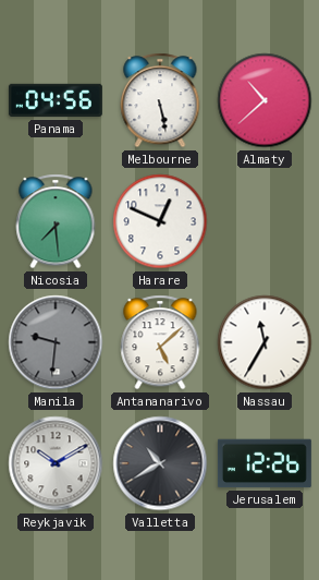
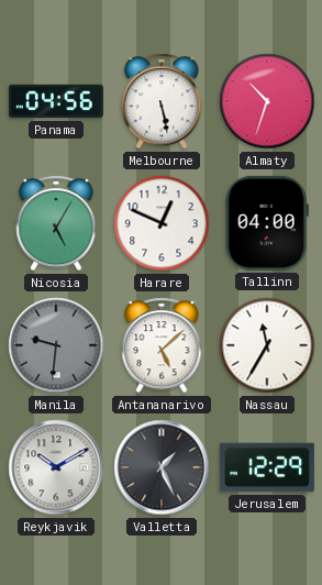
Almaty: 10:38 -> 10:33 (267, 101)
Nicosia: 7:29 -> 5:05 (56, 223)
Tallinn: none -> 04:00 (267, 223)
Valletta: 10:40 -> 1:26 (162, 467)
Jerusalem: 12:26 -> 12:29 (267, 467)
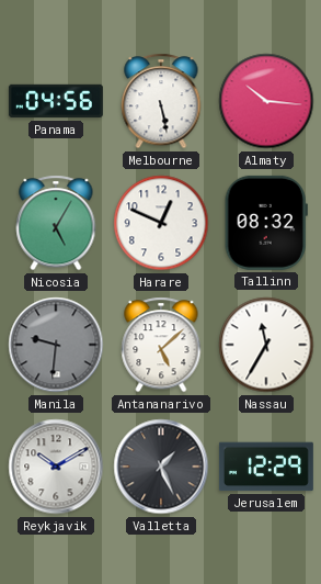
Almaty: 10:33 -> 10:16 (266, 101)
Tallinn: 04:00 -> 08:32 (266, 223)
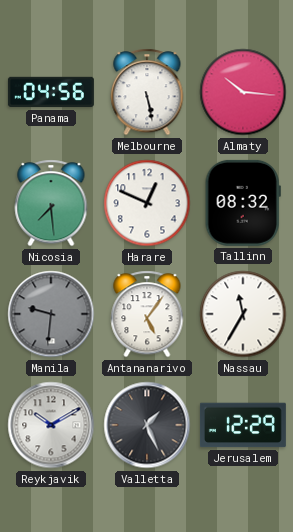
Nicosia: 5:05 -> 7:29 (51, 203)
Antananarivo: 5:08 -> 5:06 (147, 314)
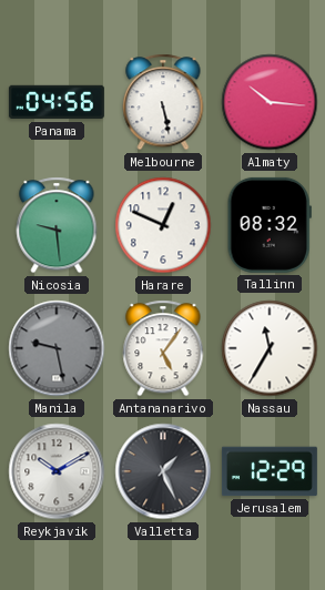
Nicosia: 7:29 -> 9:29 (57, 225)
Manila: 9:31 -> 9:28 (57, 348)
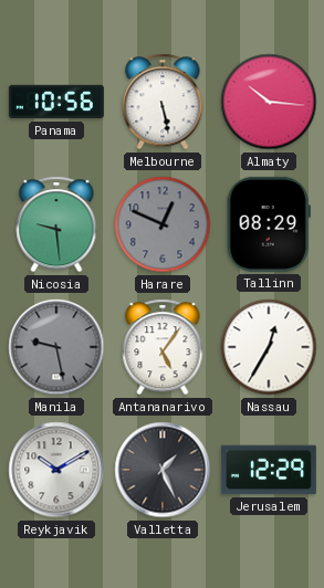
Panama: 04:56 -> 10:56 (56, 102)
Harare dial: white -> grey (163, 224)
Tallinn: 08:32 -> 08:29 (269, 224)
Nassau: 11:35 -> 12:35 (269, 347)
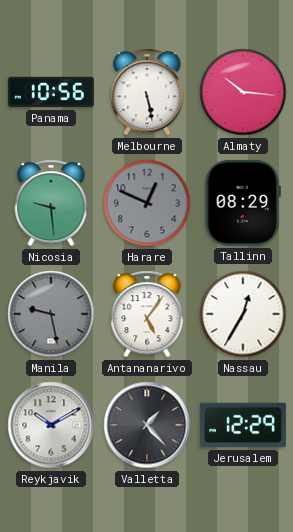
Valletta: 1:26 -> 1:23 (147, 425)
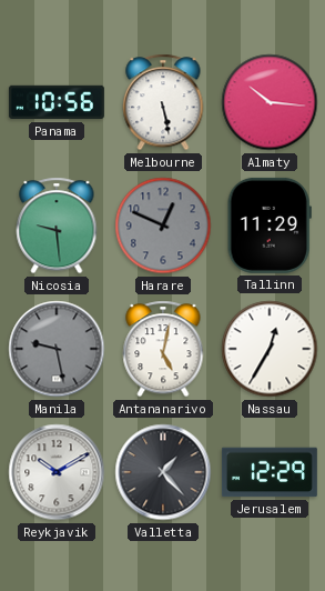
Tallinn: 08:29 -> 11:29 (270, 226)
Antananarivo: 5:06 -> 5:02 (163, 349)
